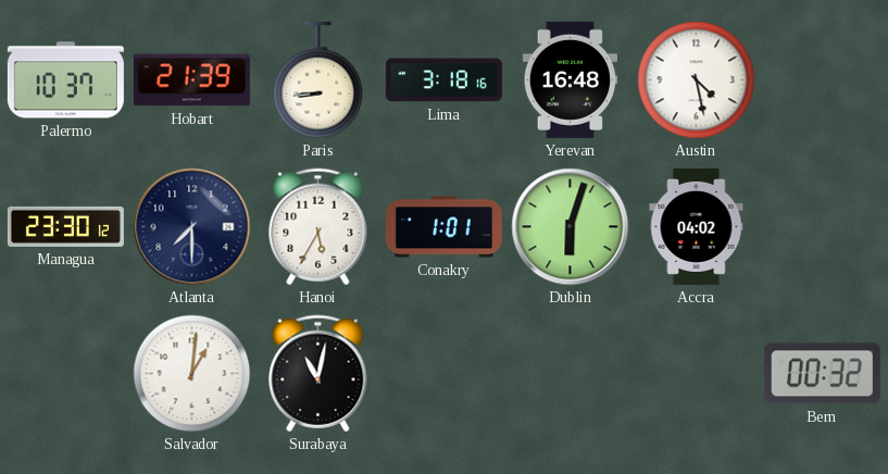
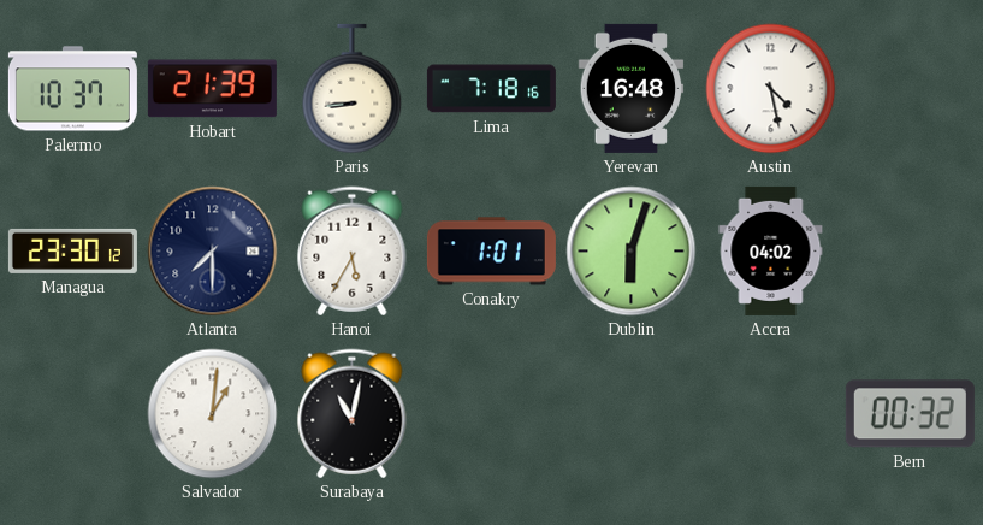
Lima: 3:18 -> 7:18 (491, 89)
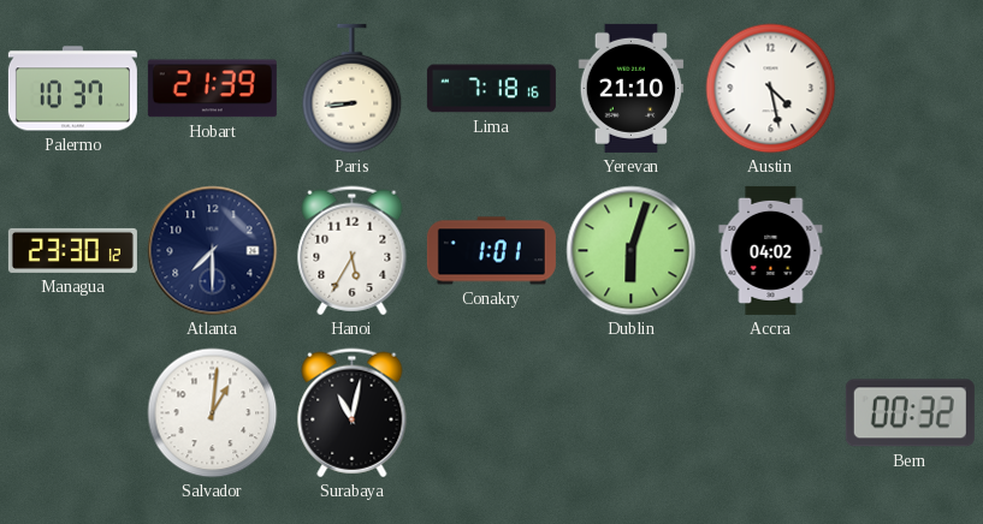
Yerevan: 16:48 -> 21:10 (632, 88)
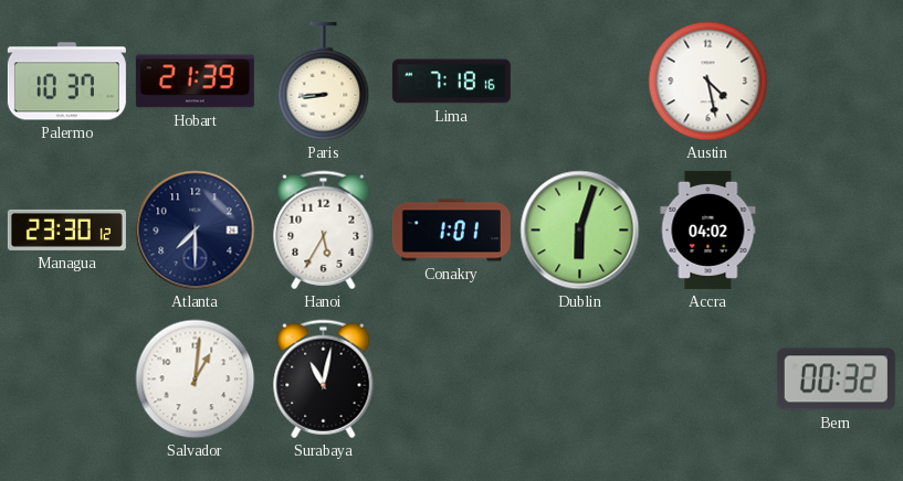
Yerevan: 21:10 -> none (632, 88)
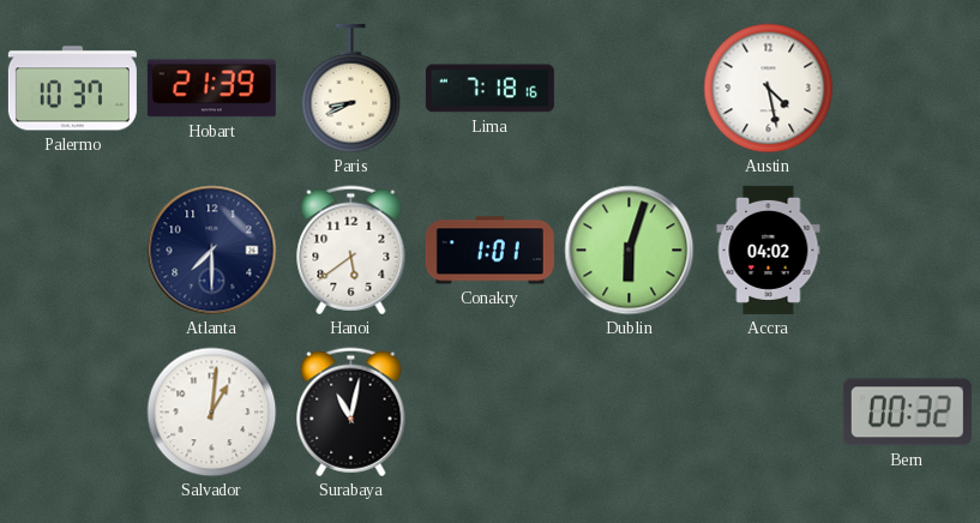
Paris: 8:44 -> 8:41 (351, 89)
Managua: 23:30 -> none (66, 229)
Hanoi: 5:35 -> 5:39 (351, 251)
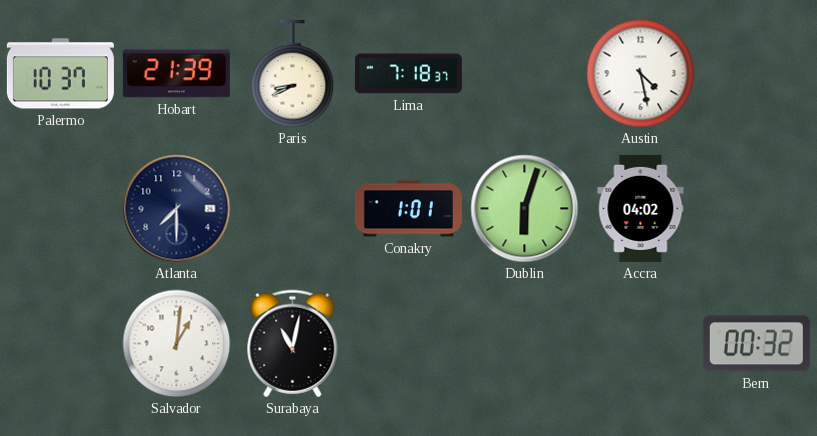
Lima: 7:18:16 -> 7:18:37 (408, 74)
Hanoi: 5:39 -> none (351, 251)
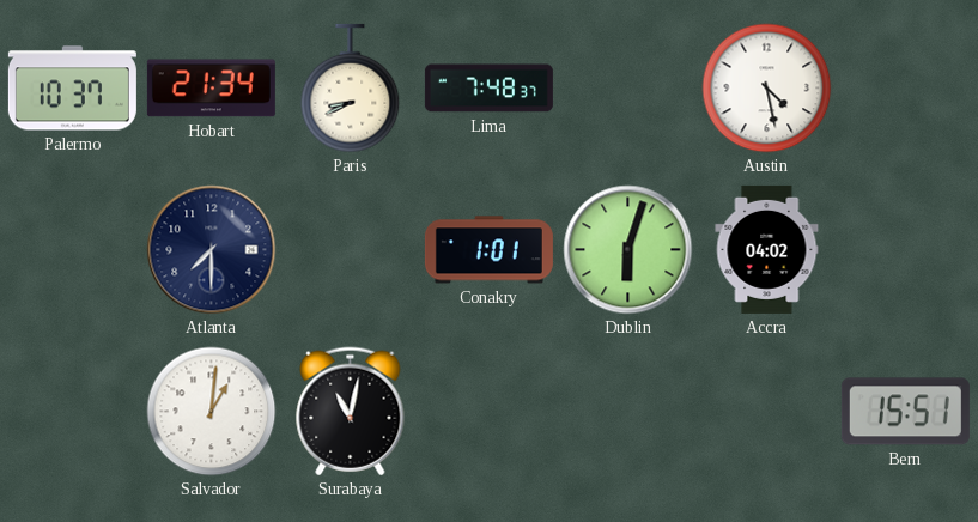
Hobart: 21:39 -> 21:34 (211, 89)
Lima: 7:18 -> 7:48 (488, 89)
Bern: 00:32 -> 15:51 (905, 412)
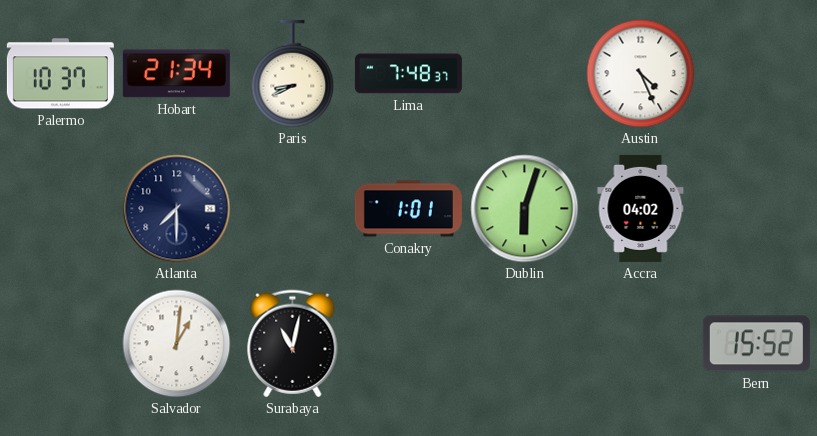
Austin: 4:28 -> 4:26 (641, 74)
Bern: 15:51 -> 15:52 (756, 344)
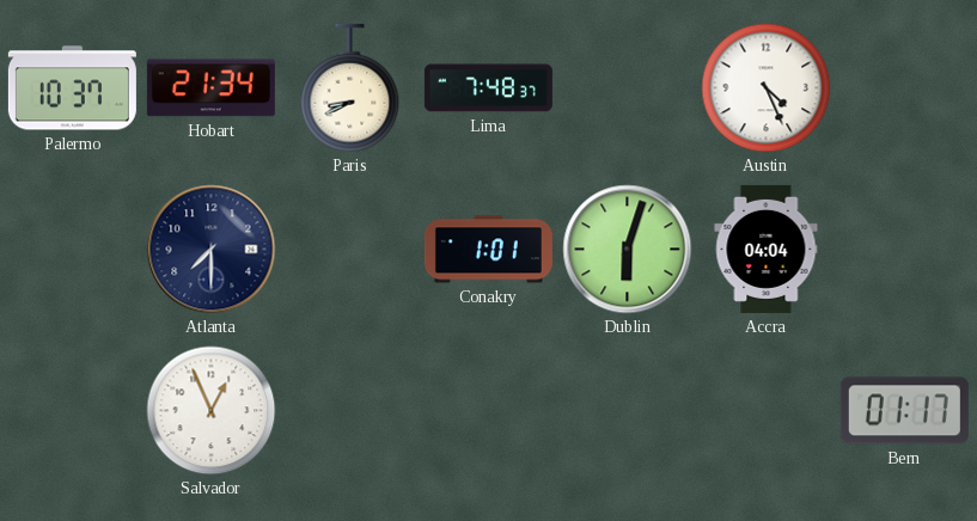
Accra: 04:02 -> 04:04 (767, 249)
Salvador: 1:01 -> 12:56 (212, 411)
Surabaya: 11:02 -> none (293, 344)
Bern: 15:52 -> 01:17 (904, 411)
